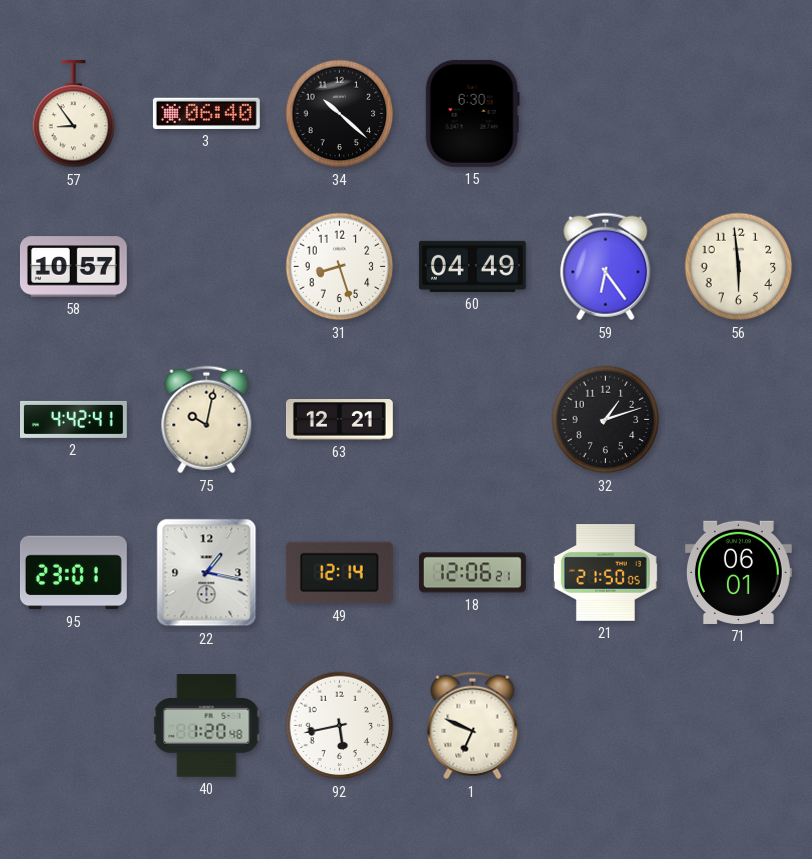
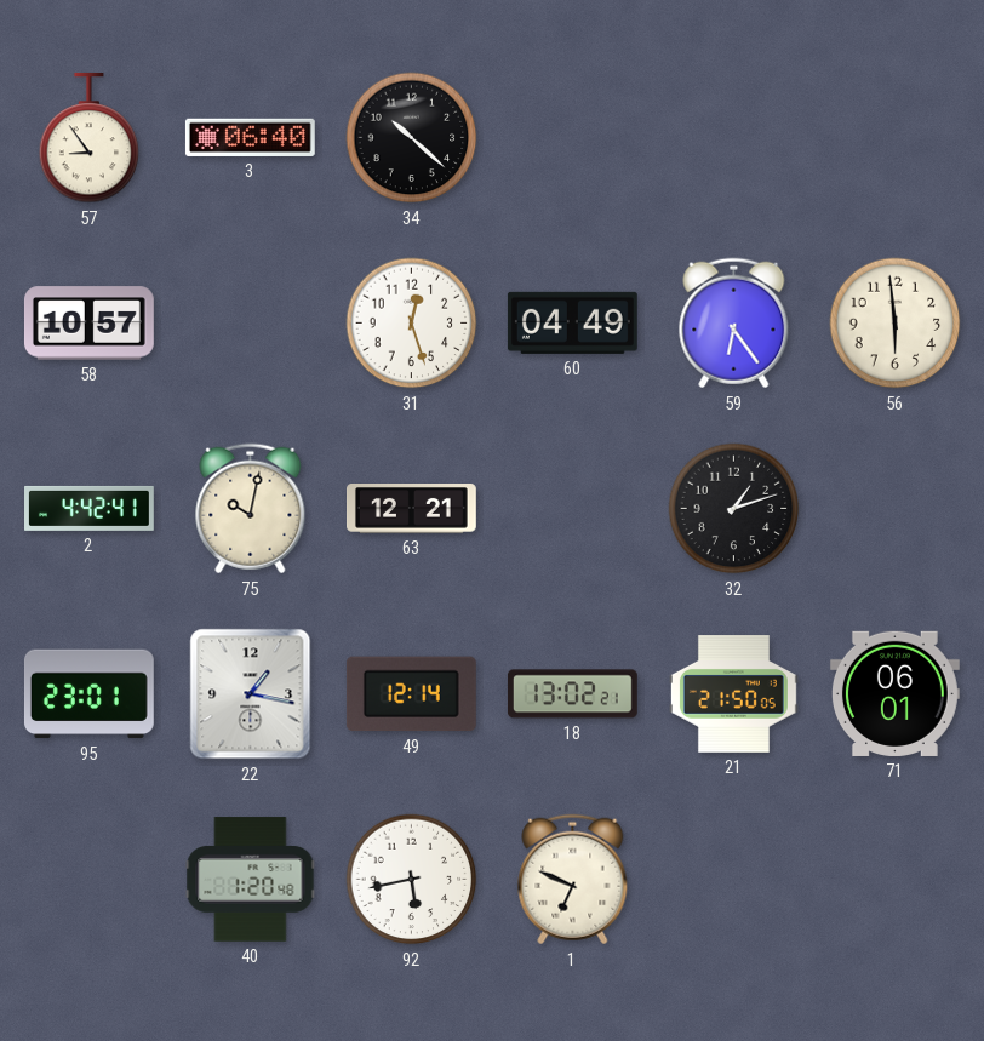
15: 6:30 -> none (472, 113)
31: 8:27 -> 12:27 (412, 324)
18: 12:06 -> 13:02 (572, 694)
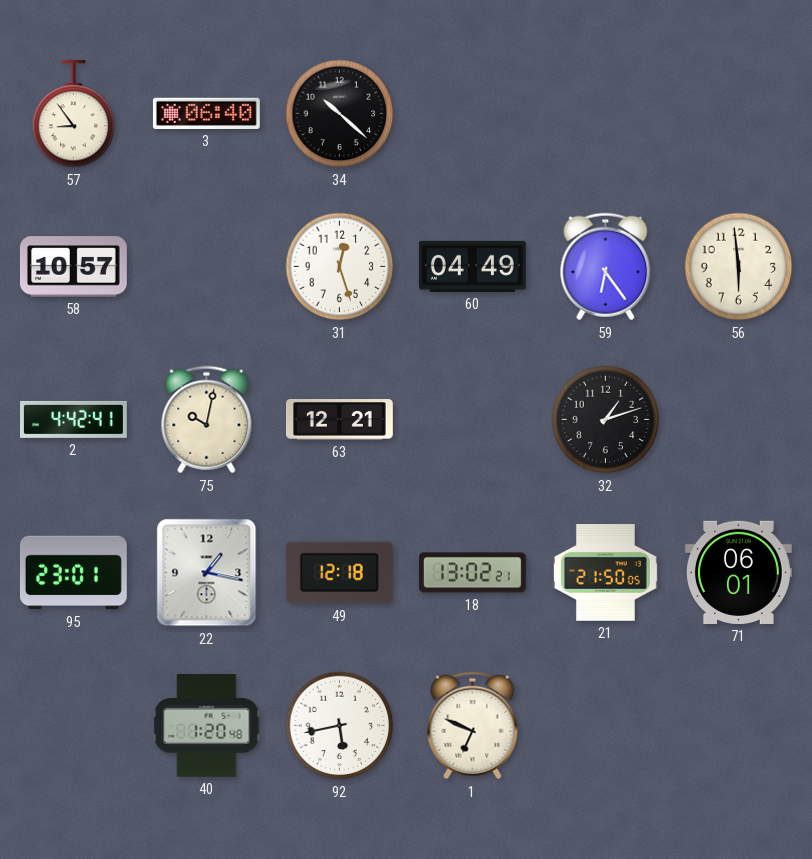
49: 12:14 -> 12:18 (339, 573)
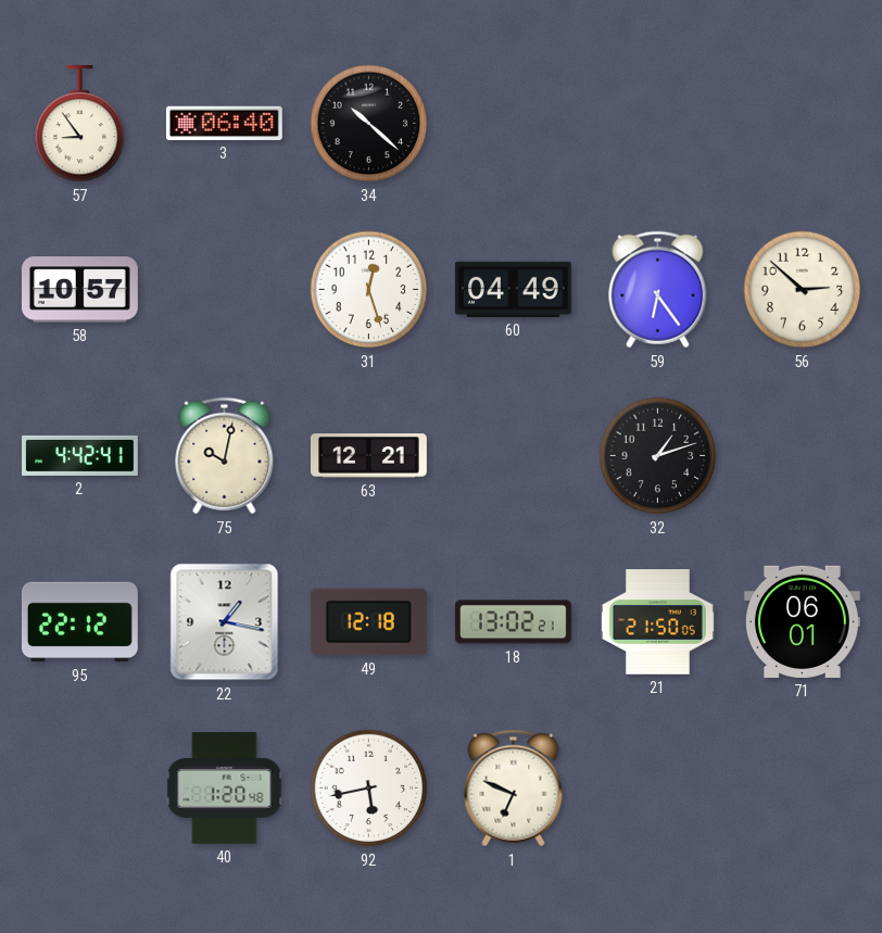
56: 5:59 -> 2:52 (803, 290)
95: 23:01 -> 22:12 (79, 622)
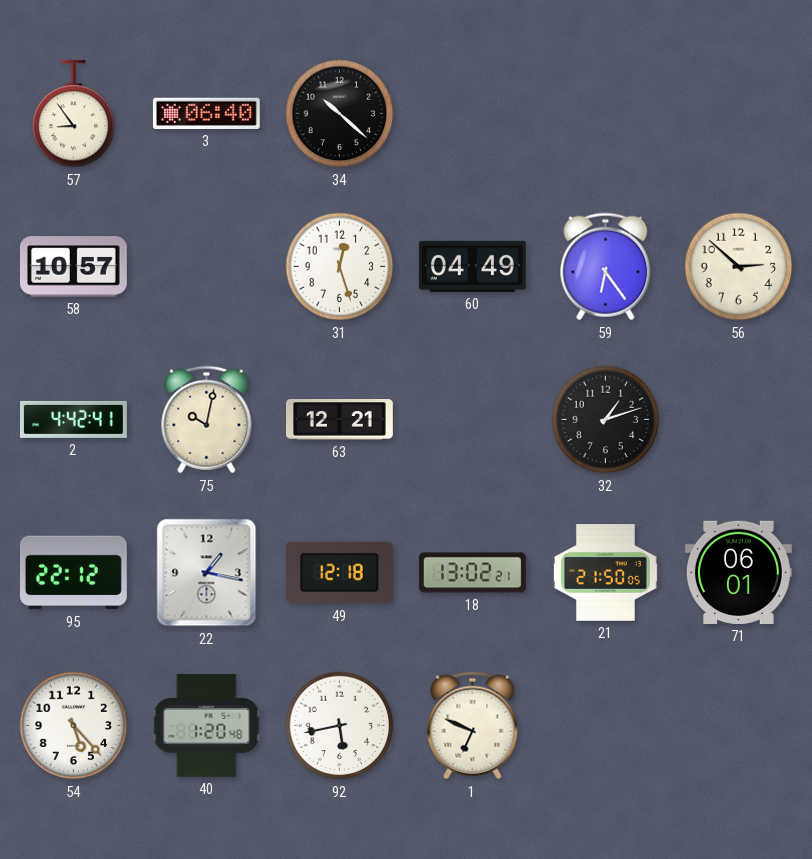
54: none -> 5:23 (74, 726)
